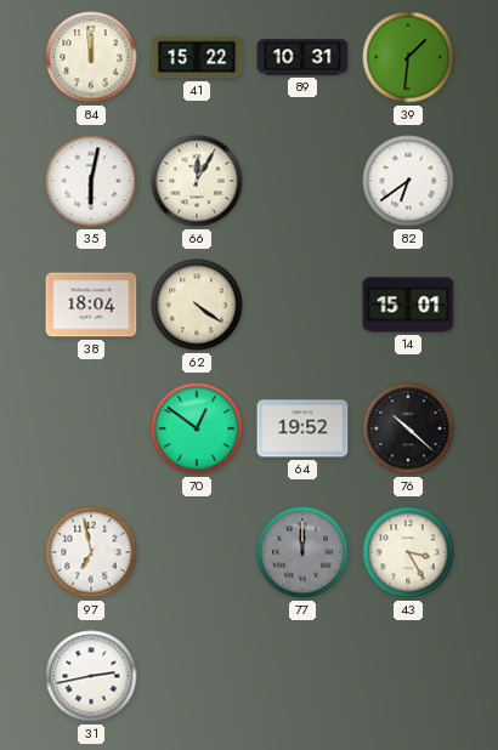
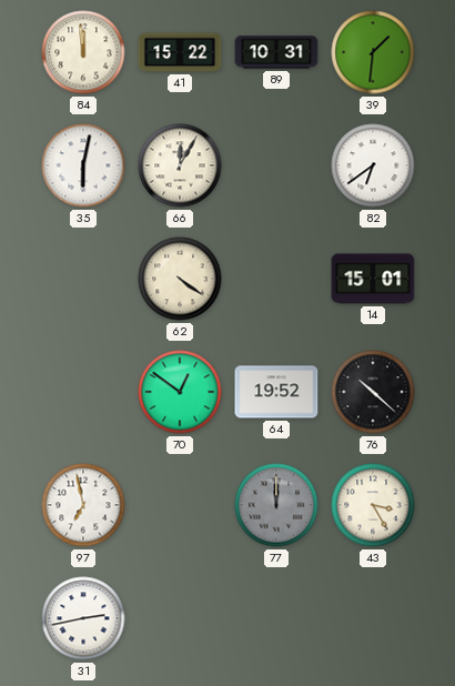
38: 18:04 -> none (91, 305)
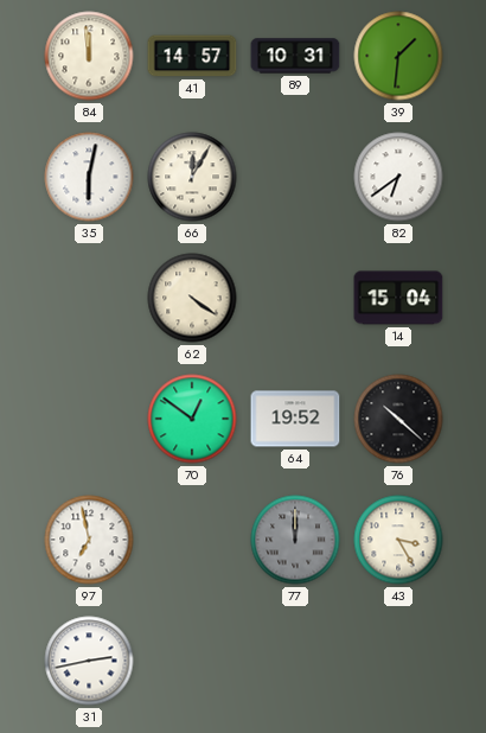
41: 15:22 -> 14:57 (192, 56)
14: 15:01 -> 15:04 (398, 298)
